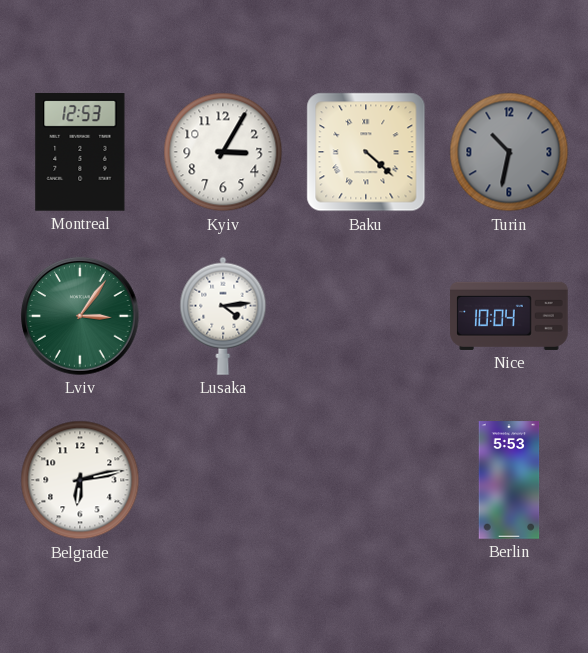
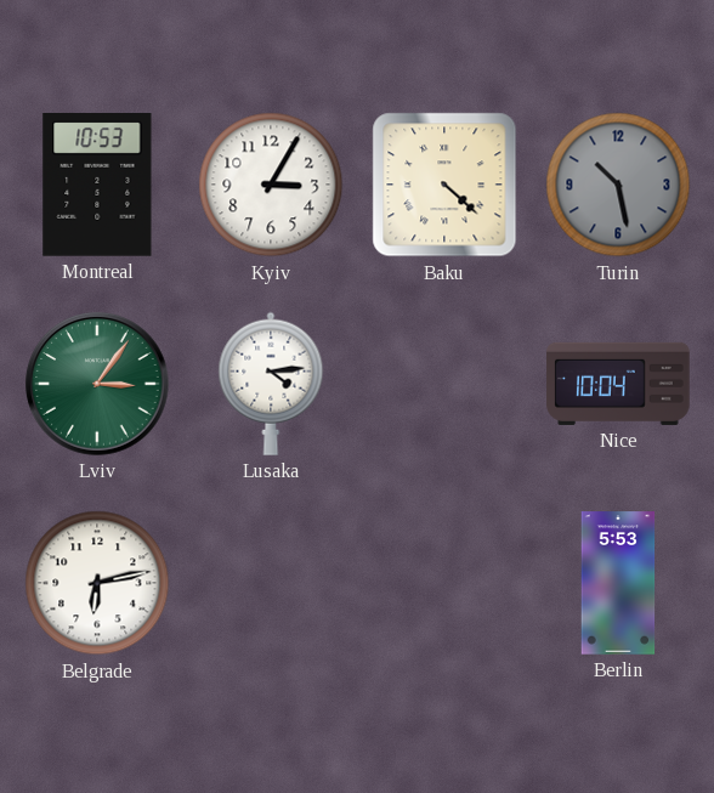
Montreal: 12:53 -> 10:53 (97, 186)
Turin: 10:32 -> 10:28 (618, 185)
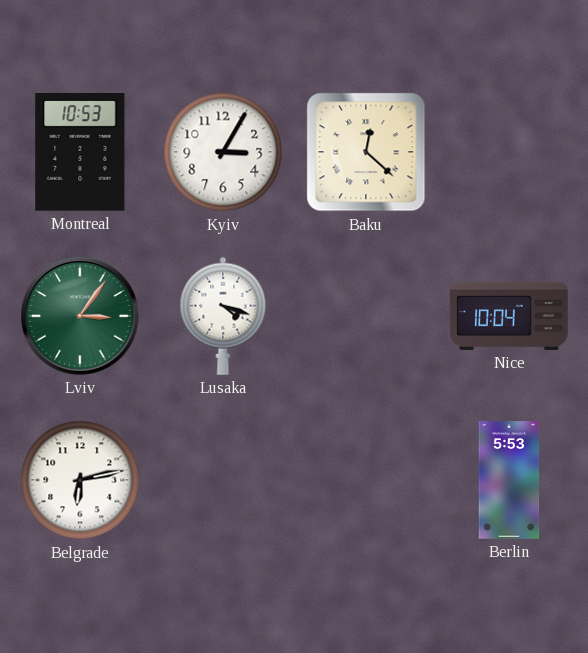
Baku: 4:22 -> 12:22 (366, 152)
Turin: 10:28 -> none (618, 185)
Lusaka: 4:14 -> 4:18 (223, 316)
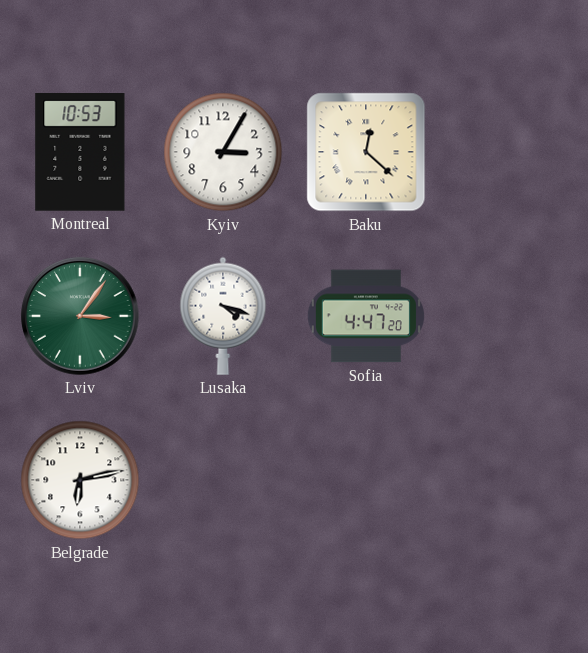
Sofia: none -> 4:47 (366, 316)
Nice: 10:04 -> none (509, 316)
Berlin: 5:53 -> none (509, 480)
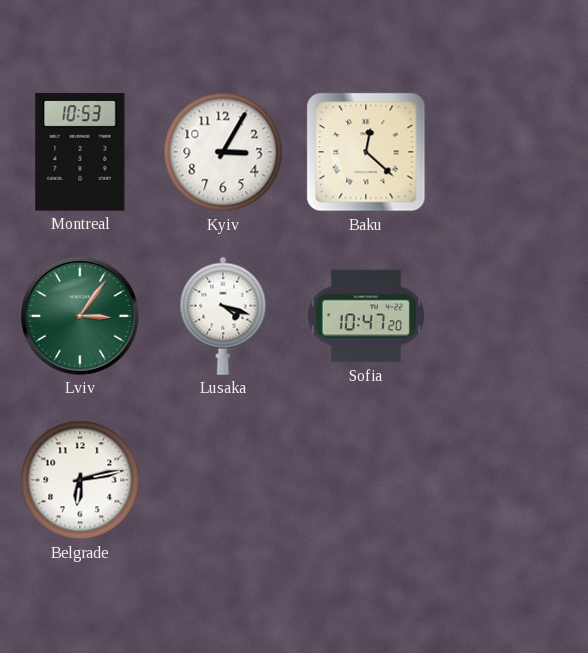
Sofia: 4:47 -> 10:47 (366, 316)
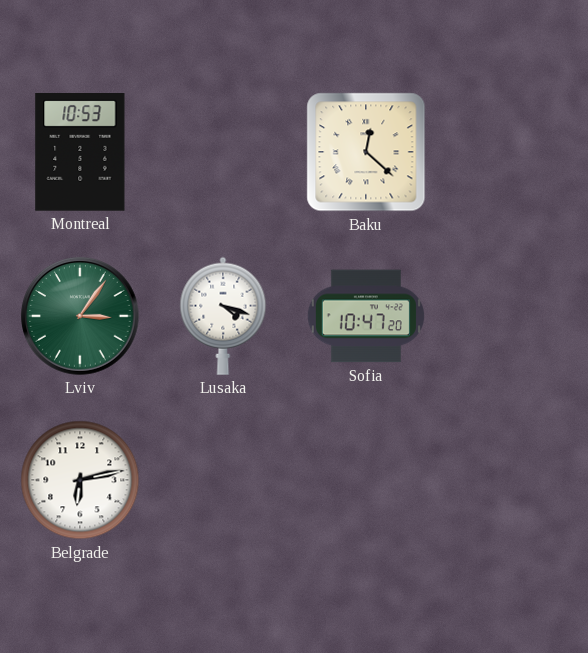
Kyiv: 3:05 -> none (223, 152)
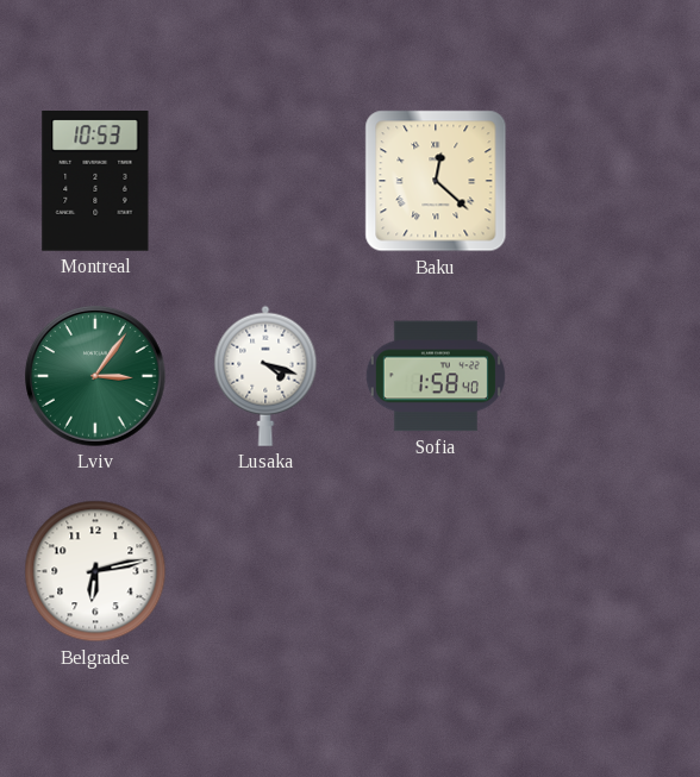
Sofia: 10:47 -> 1:58 (436, 376)
